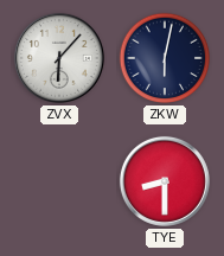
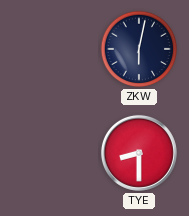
ZVX: 6:07 -> none (59, 58)
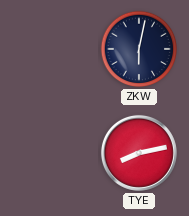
TYE: 8:30 -> 8:13 (139, 153)
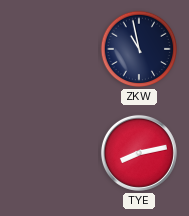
ZKW: 6:02 -> 10:58 (139, 49)
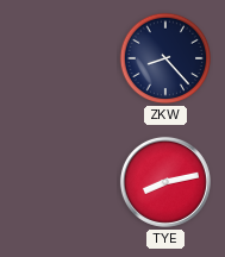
ZKW: 10:58 -> 8:23 (165, 58)
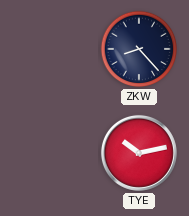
TYE: 8:13 -> 10:13 (139, 153)
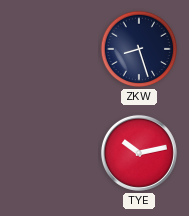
ZKW: 8:23 -> 8:27 (139, 49)
